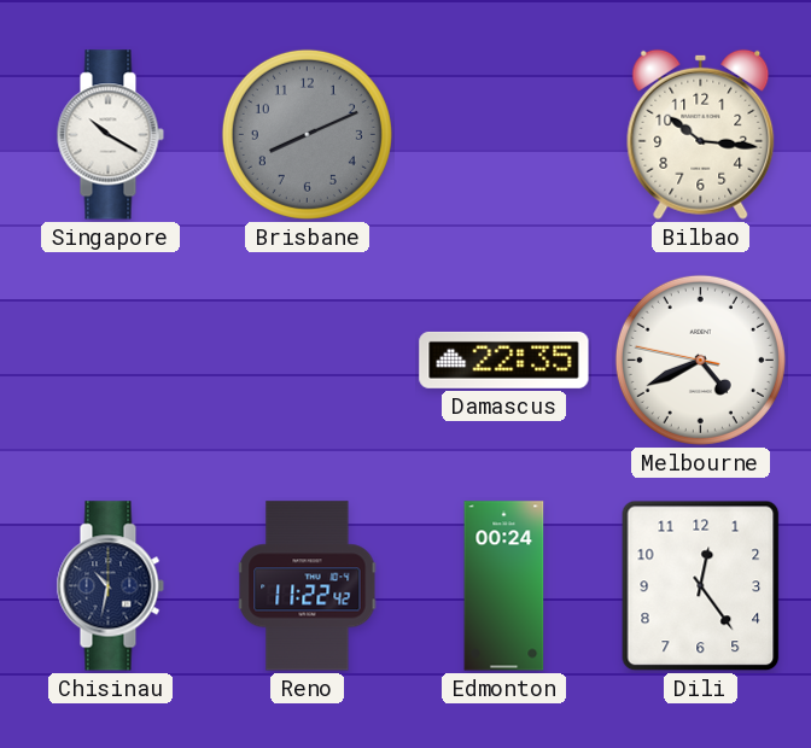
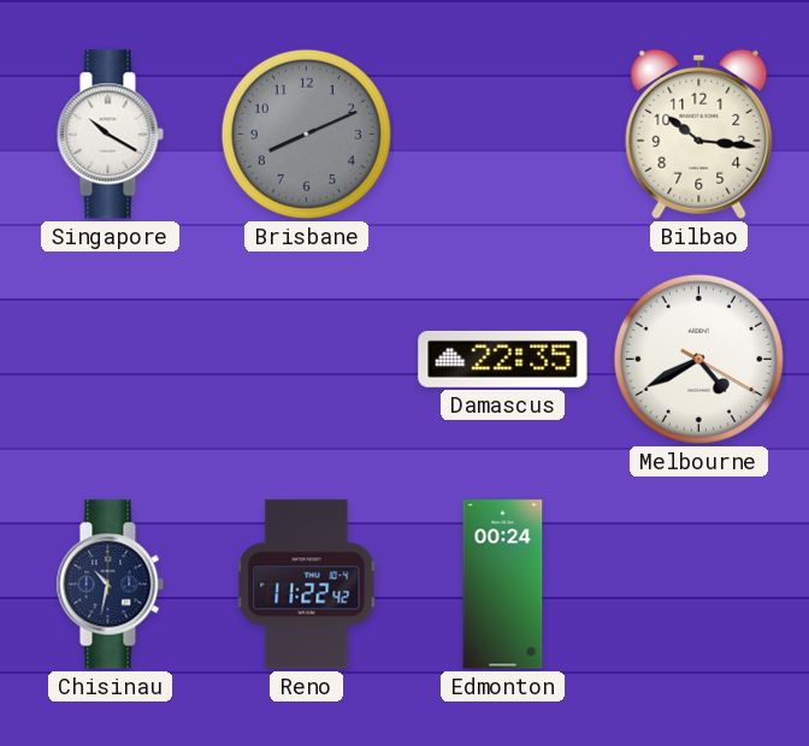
Melbourne: 4:40:47 -> 4:40:20 (698, 359)
Dili: 12:24 -> none (701, 586)
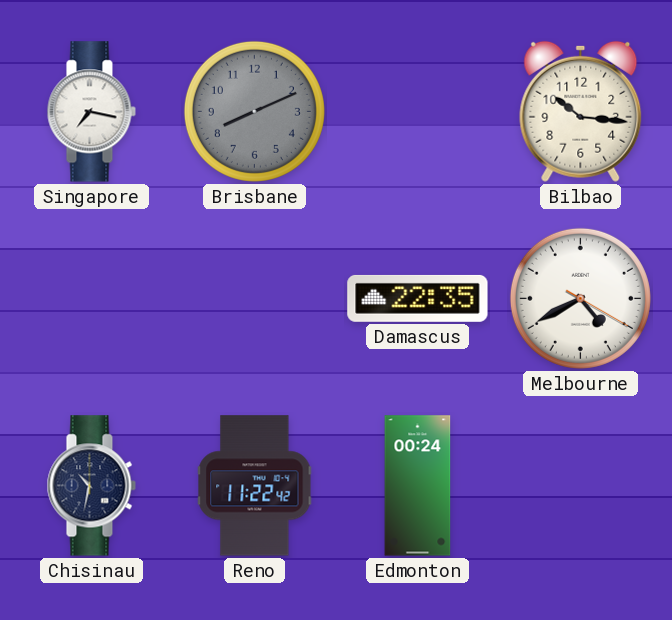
Singapore: 10:20 -> 7:17 (91, 112)
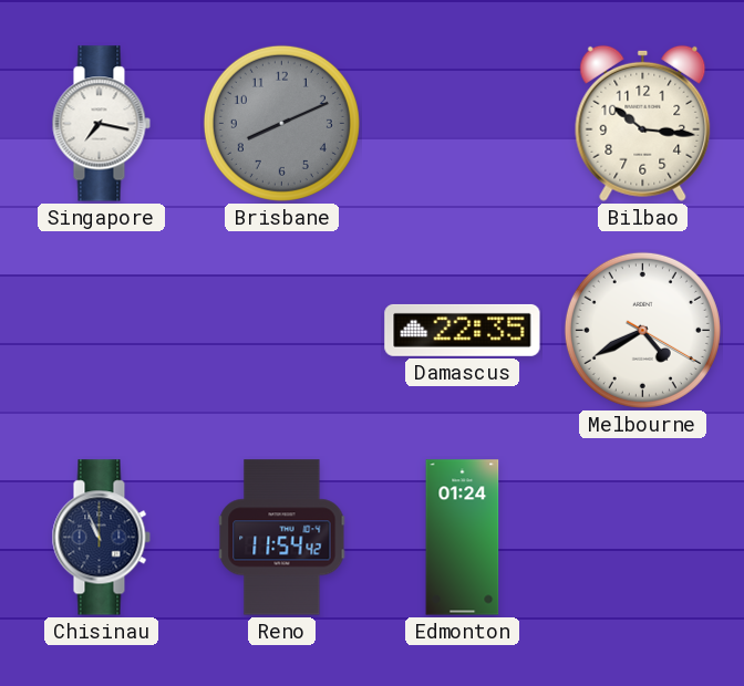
Chisinau: 10:32 -> 10:56 (101, 538)
Reno: 11:22 -> 11:54 (282, 538)
Edmonton: 00:24 -> 01:24 (463, 538)
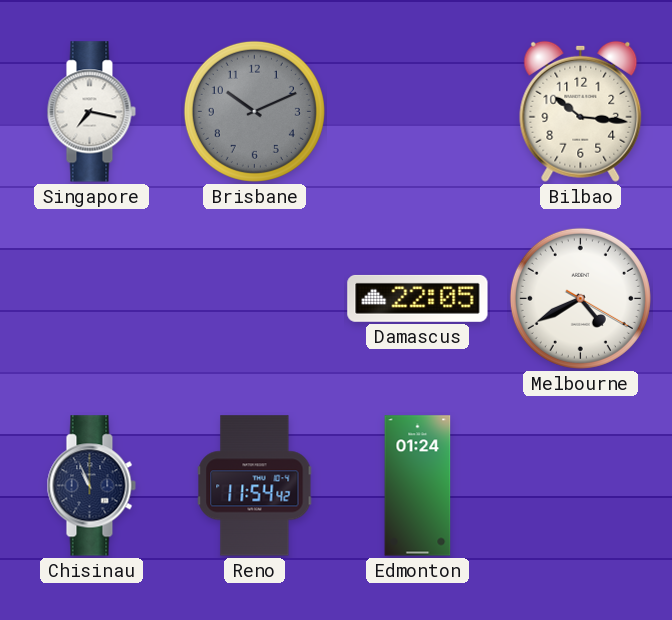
Brisbane: 8:11 -> 10:11 (254, 111)
Damascus: 22:35 -> 22:05 (418, 298)
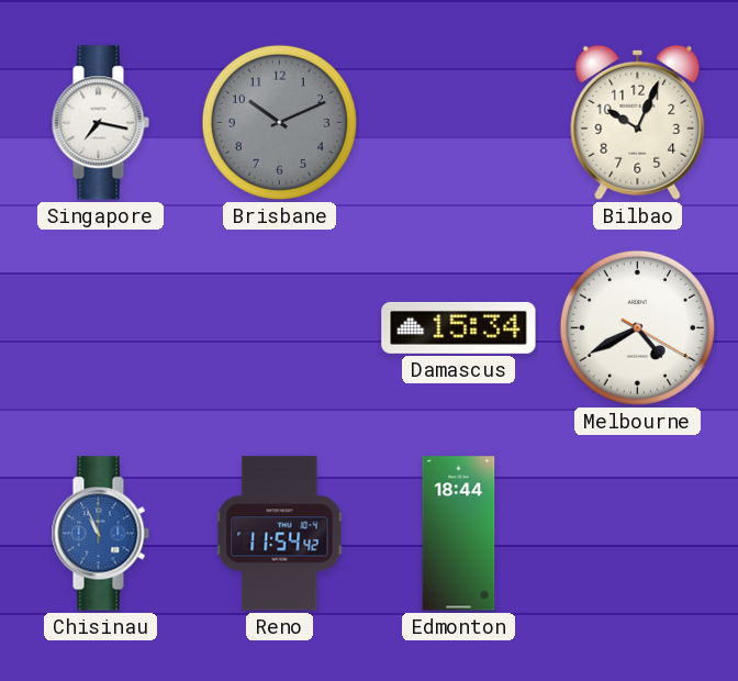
Bilbao: 10:16 -> 10:04 (638, 122)
Damascus: 22:05 -> 15:34 (459, 327)
Chisinau dial: navy -> blue (100, 534)
Edmonton: 01:24 -> 18:44 (459, 534)
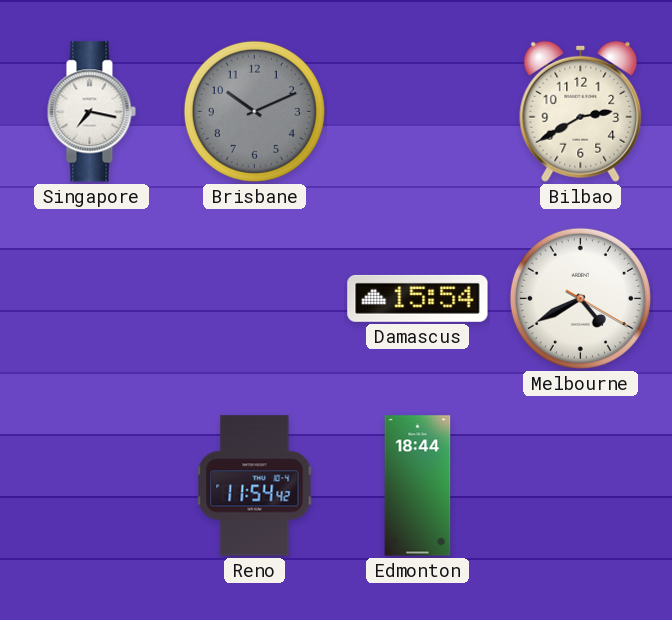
Bilbao: 10:04 -> 2:40 (581, 111)
Damascus: 15:34 -> 15:54 (418, 298)
Chisinau: 10:56 -> none (100, 534)
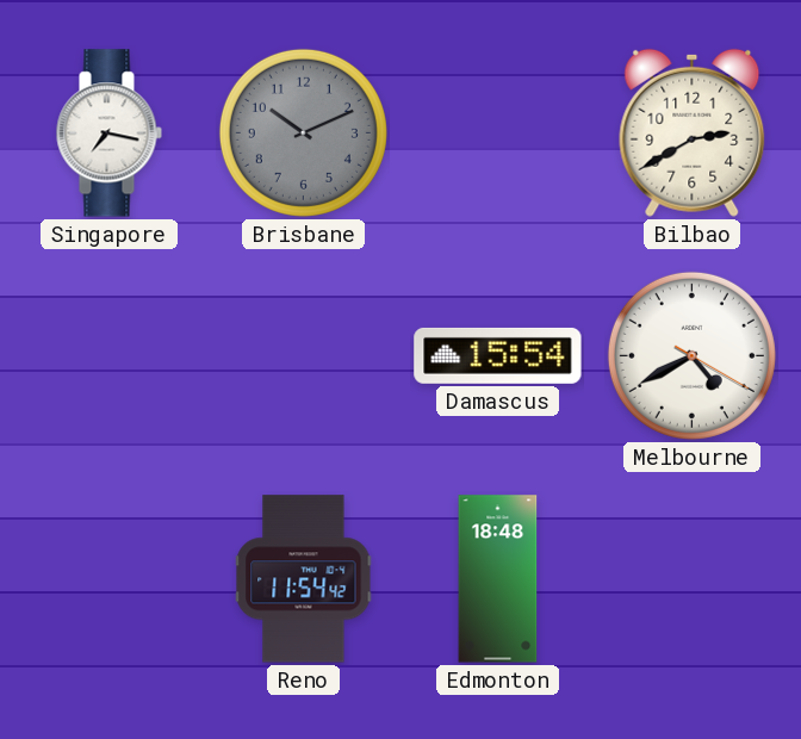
Edmonton: 18:44 -> 18:48 (498, 579)
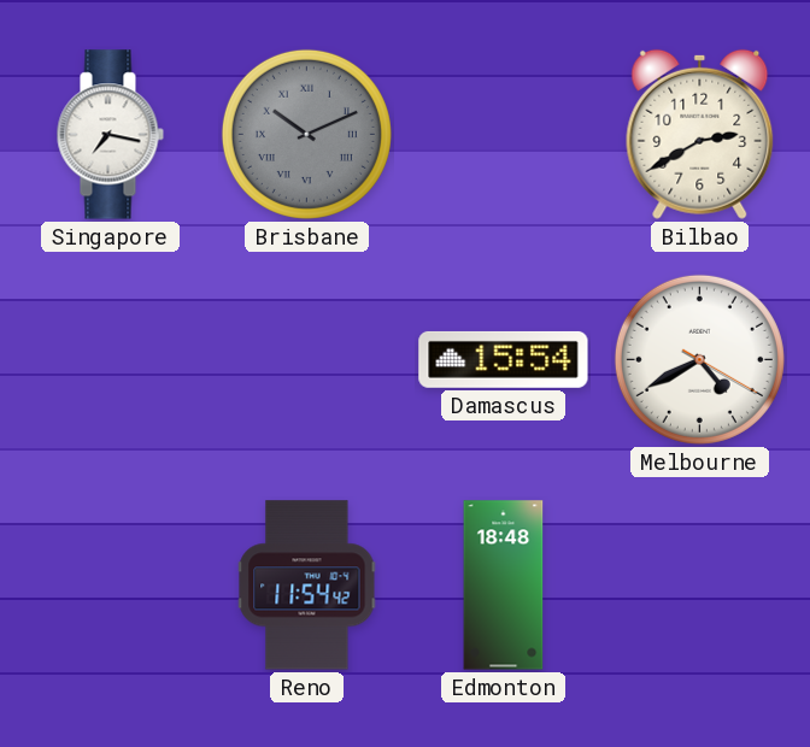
Brisbane numerals: Arabic -> Roman (306, 134)
